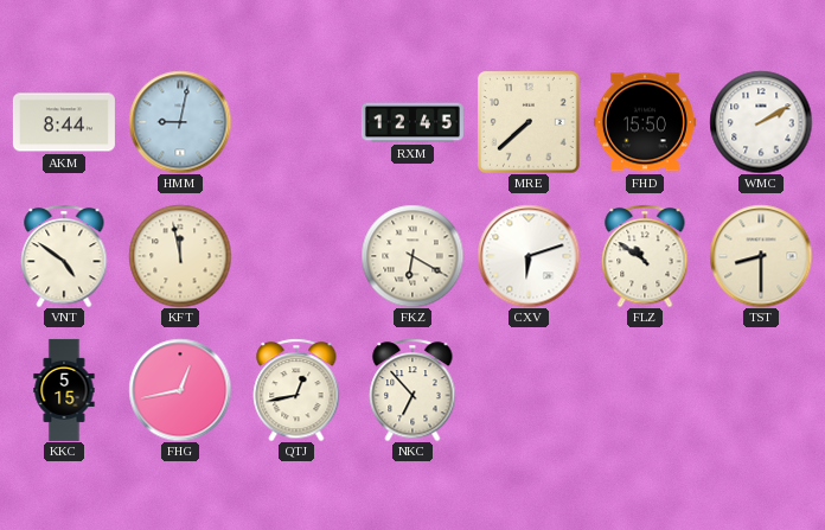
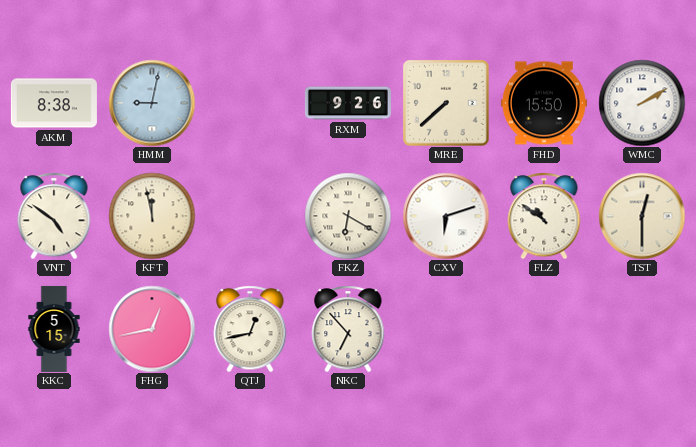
AKM: 8:44 -> 8:38 (54, 103)
RXM: 12:45 -> 9:26 (348, 103)
TST: 8:30 -> 12:30 (642, 216)
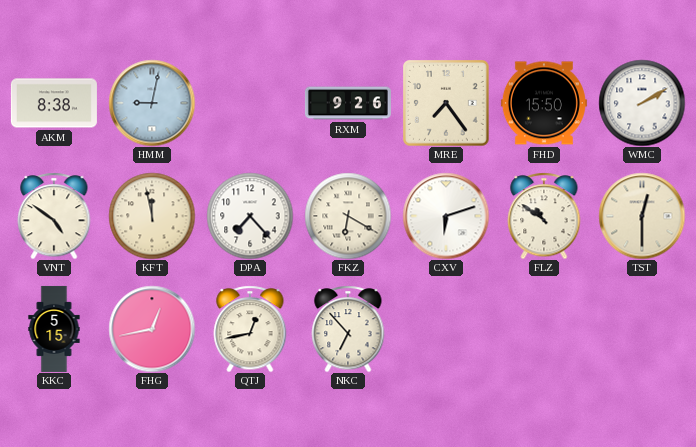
MRE: 7:38 -> 7:24 (446, 103)
DPA: none -> 7:23 (250, 216)
